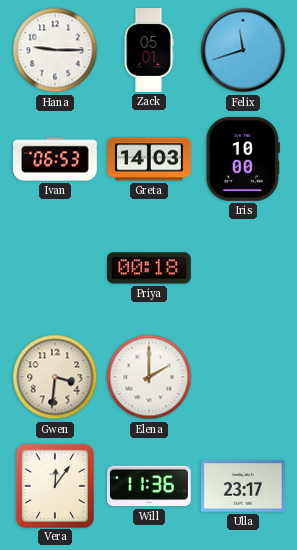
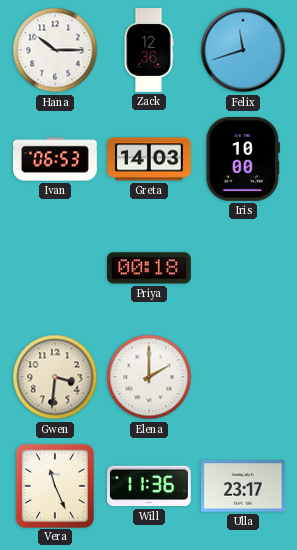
Hana: 9:15 -> 10:15 (55, 50)
Zack: 05:01 -> 12:36 (149, 51)
Vera: 12:06 -> 11:26 (54, 485)
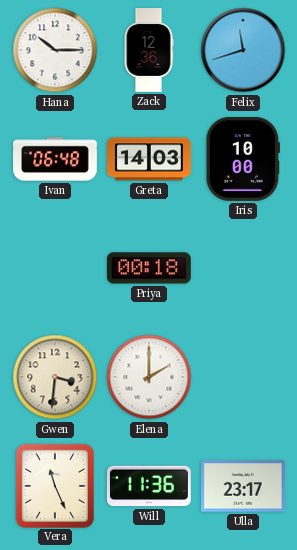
Ivan: 06:53 -> 06:48 (56, 159)
